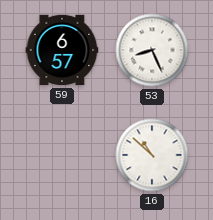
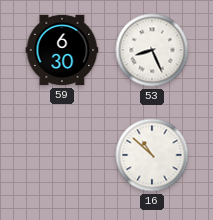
59: 6:57 -> 6:30 (62, 50)
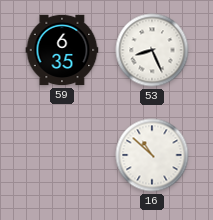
59: 6:30 -> 6:35 (62, 50)
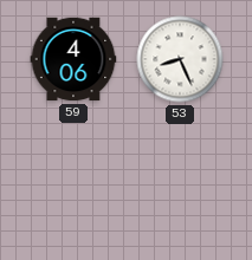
59: 6:35 -> 4:06 (73, 59)
16: 10:52 -> none (152, 155)
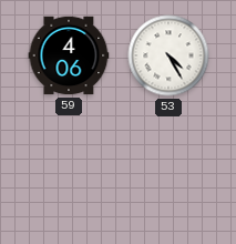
53: 8:26 -> 4:25 (168, 55)
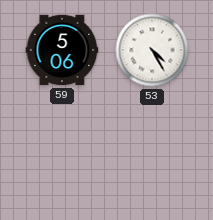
59: 4:06 -> 5:06 (62, 50)
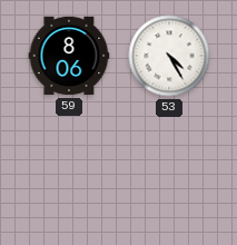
59: 5:06 -> 8:06 (69, 56)
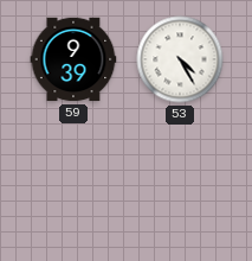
59: 8:06 -> 9:39 (73, 59)
